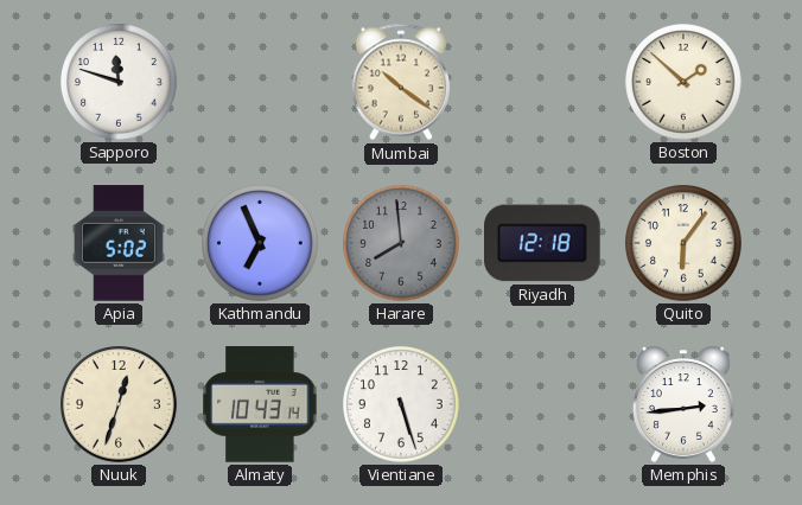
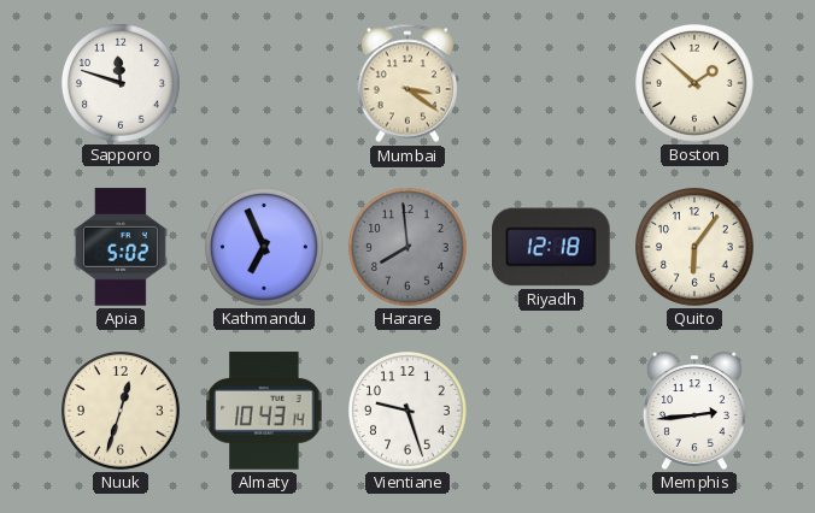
Mumbai: 10:21 -> 3:21 (408, 83)
Vientiane: 5:27 -> 9:27 (409, 412)
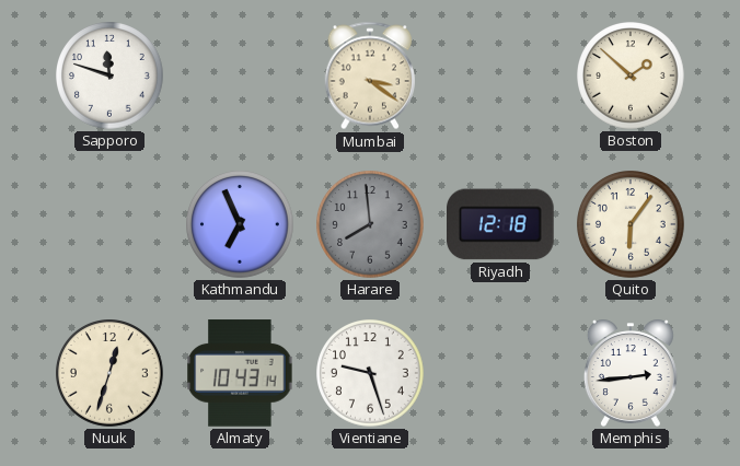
Apia: 5:02 -> none (121, 247)
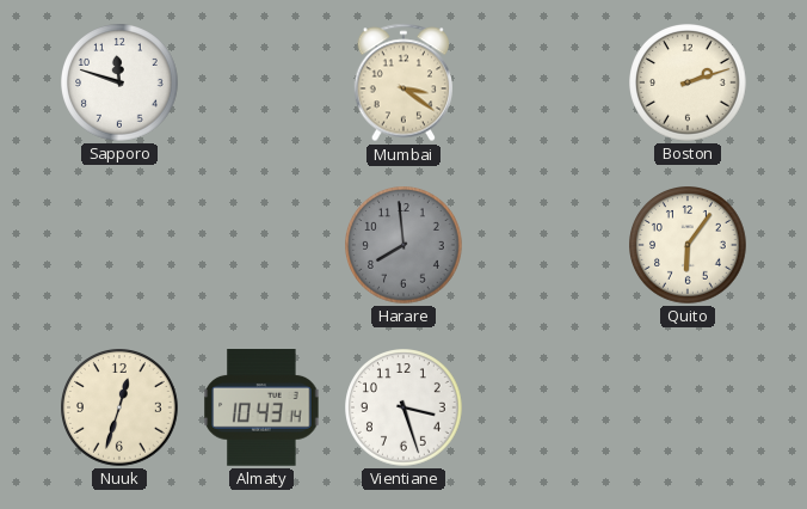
Boston: 1:52 -> 2:12 (689, 84)
Kathmandu: 6:56 -> none (241, 225)
Riyadh: 12:18 -> none (500, 224)
Vientiane: 9:27 -> 3:27 (405, 409)
Memphis: 2:44 -> none (631, 373)
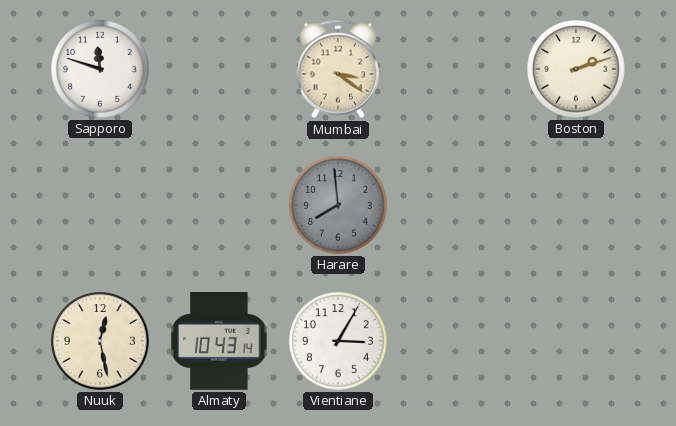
Quito: 6:06 -> none (689, 246)
Nuuk: 12:33 -> 12:28 (101, 342)
Vientiane: 3:27 -> 3:05 (339, 342)
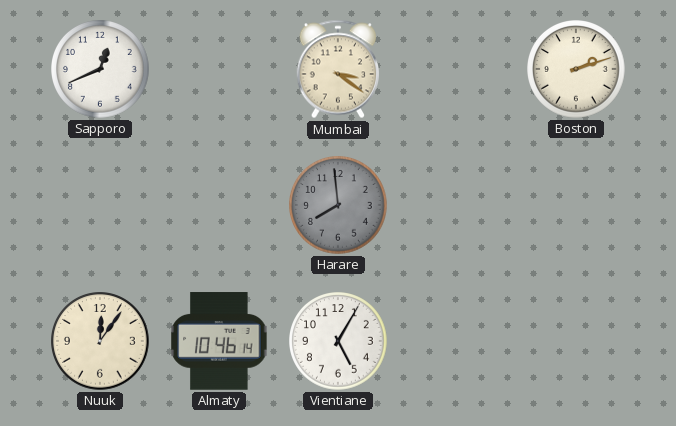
Sapporo: 11:48 -> 12:41 (101, 70)
Nuuk: 12:28 -> 12:06 (101, 342)
Almaty: 10:43 -> 10:46 (219, 341)
Vientiane: 3:05 -> 5:05 (339, 342)
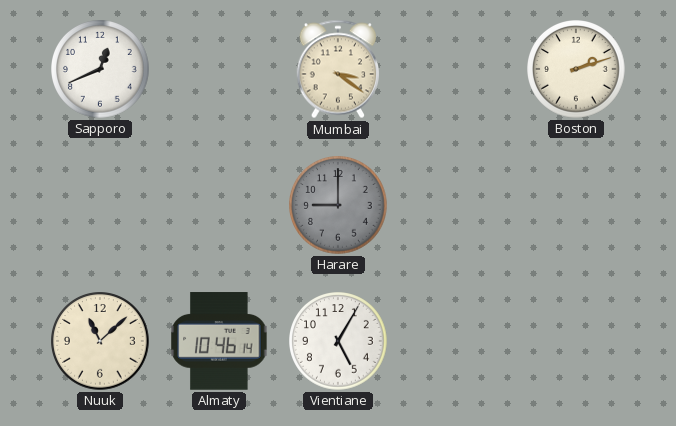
Harare: 7:59 -> 9:00 (339, 206)
Nuuk: 12:06 -> 11:08 (101, 342)
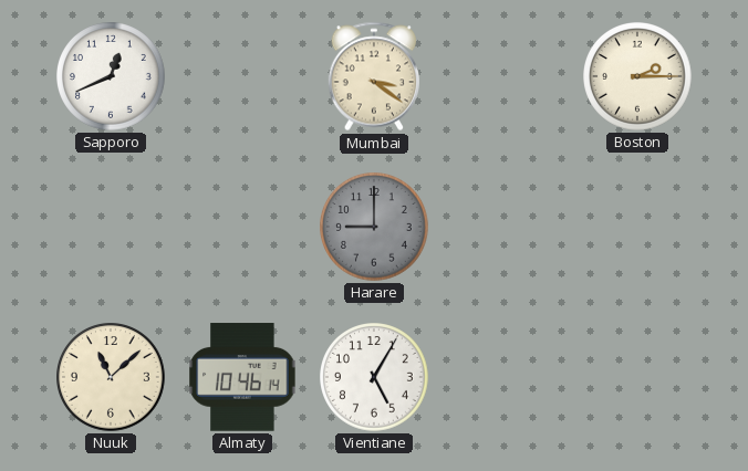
Boston: 2:12 -> 2:15 (638, 77)
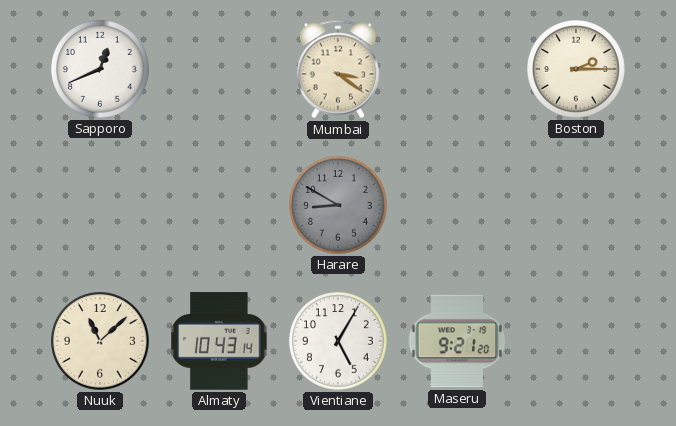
Harare: 9:00 -> 8:50 (339, 206)
Almaty: 10:46 -> 10:43 (219, 341)
Maseru: none -> 9:21 (457, 341)
